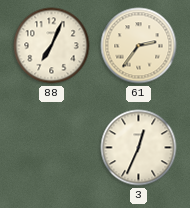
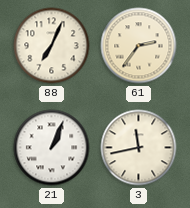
21: none -> 1:04 (52, 148)
3: 12:34 -> 11:43 (139, 148)
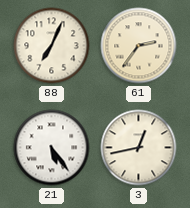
21: 1:04 -> 5:24 (52, 148)
3: 11:43 -> 12:43 (139, 148)
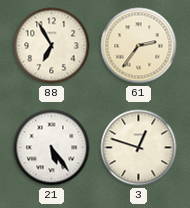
88: 7:04 -> 6:55 (52, 46)
3: 12:43 -> 12:48 (139, 148)
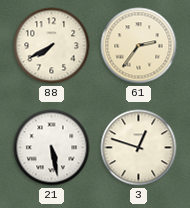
88: 6:55 -> 7:40 (52, 46)
21: 5:24 -> 5:28 (52, 148)
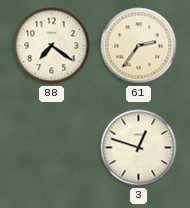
88: 7:40 -> 7:21 (52, 46)
21: 5:28 -> none (52, 148)
